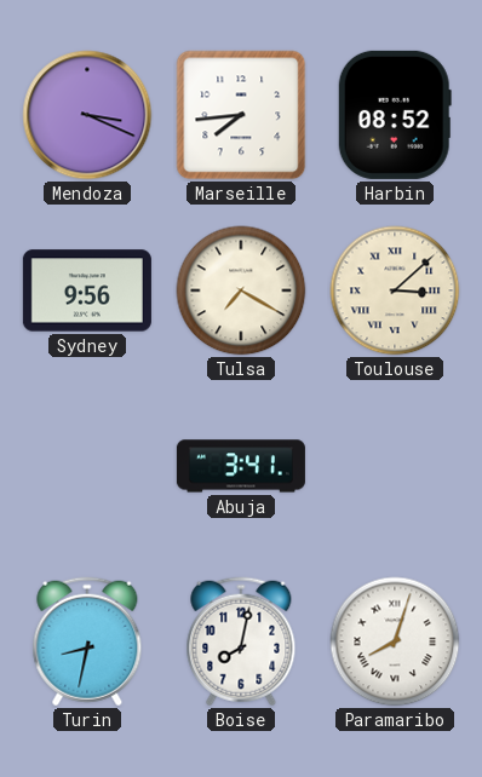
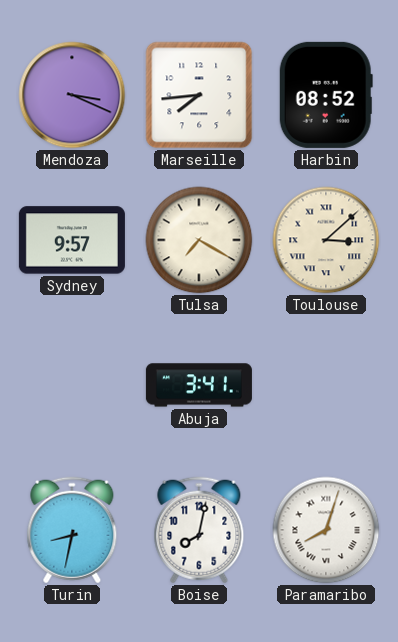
Sydney: 9:56 -> 9:57 (72, 240)
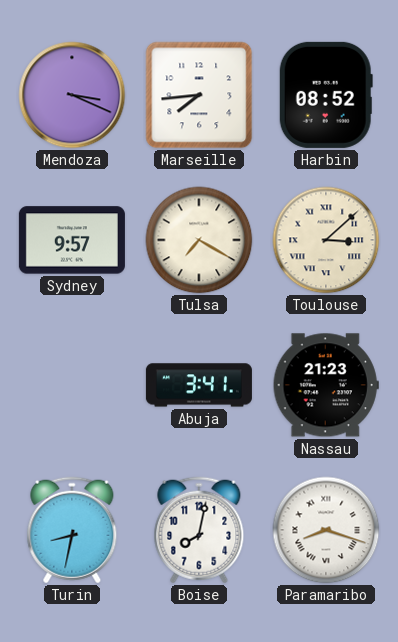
Nassau: none -> 21:23 (326, 385)
Paramaribo: 8:03 -> 8:18 (326, 530)
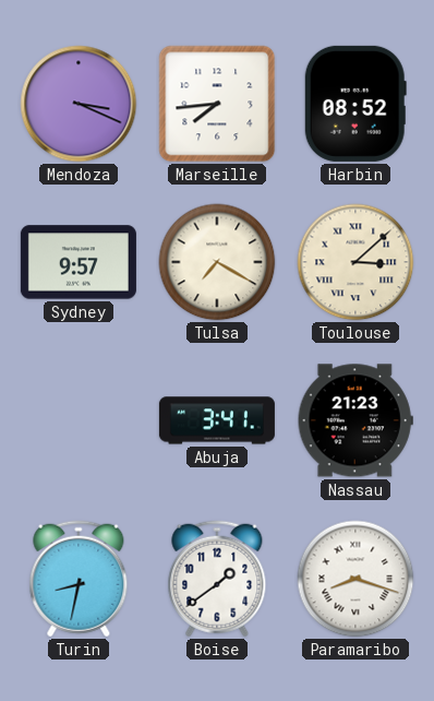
Boise: 8:02 -> 1:39 (217, 579)
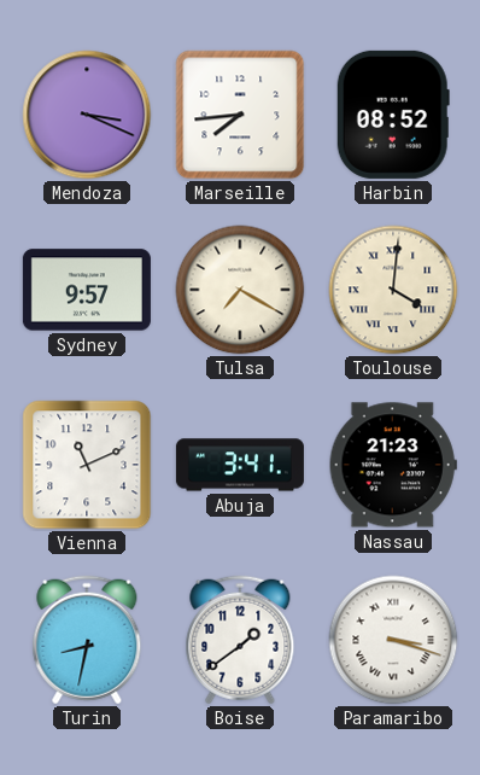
Toulouse: 3:08 -> 4:01 (393, 290)
Vienna: none -> 11:11 (87, 465)
Paramaribo: 8:18 -> 3:18 (393, 640)
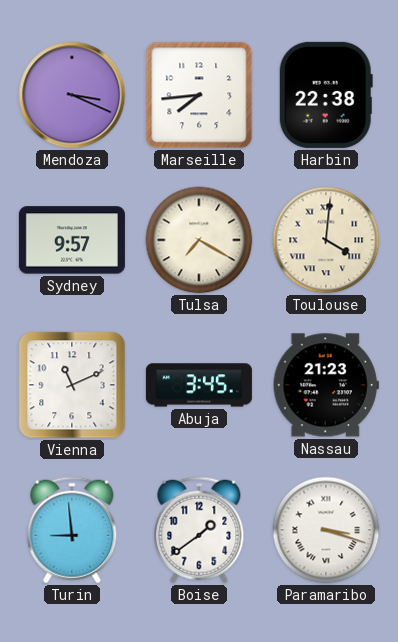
Harbin: 08:52 -> 22:38 (326, 95)
Abuja: 3:41 -> 3:45 (199, 385)
Turin: 8:32 -> 8:59 (72, 530)
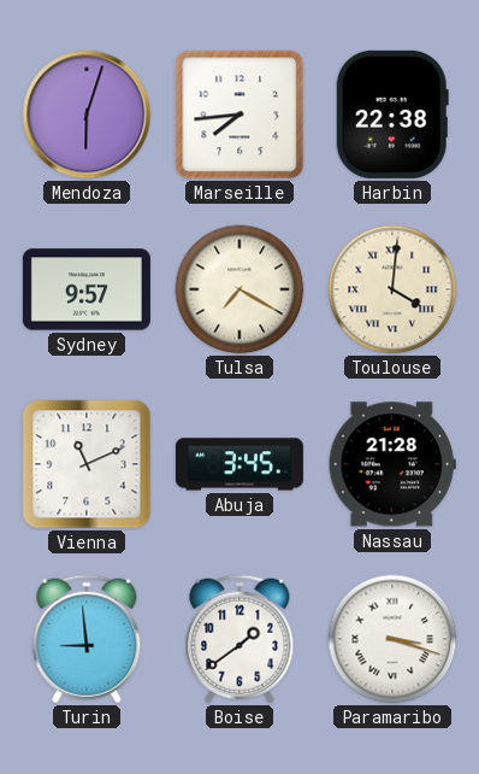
Mendoza: 3:19 -> 6:03 (87, 115)
Nassau: 21:23 -> 21:28 (392, 464)
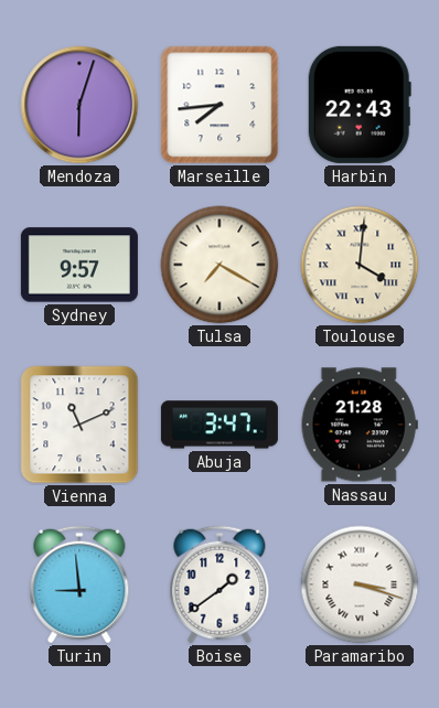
Harbin: 22:38 -> 22:43 (360, 105)
Abuja: 3:45 -> 3:47 (219, 425)
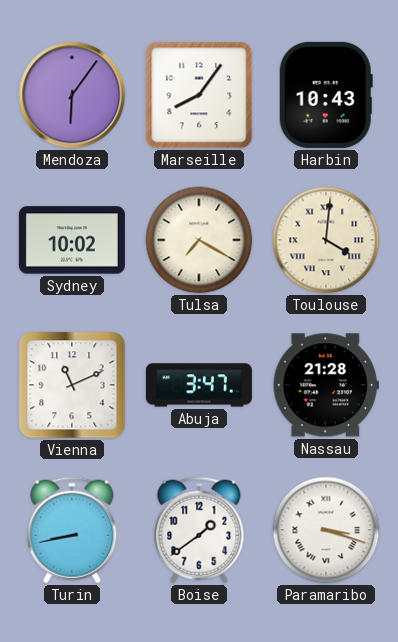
Mendoza: 6:03 -> 6:06 (72, 95)
Marseille: 7:44 -> 8:06 (199, 95)
Harbin: 22:43 -> 10:43 (326, 95)
Sydney: 9:57 -> 10:02 (72, 240)
Turin: 8:59 -> 8:43 (72, 530)
